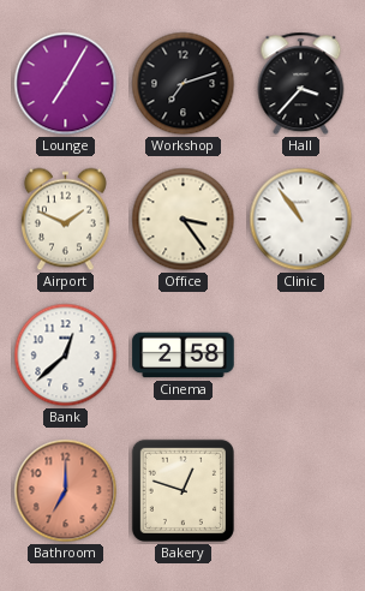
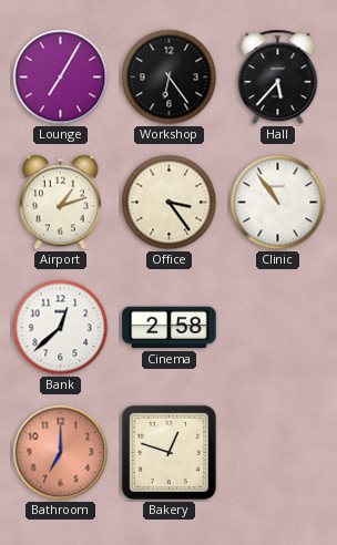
Workshop: 7:12 -> 6:24 (170, 78)
Hall: 3:37 -> 5:37 (278, 78)
Airport: 1:49 -> 1:12 (60, 203)
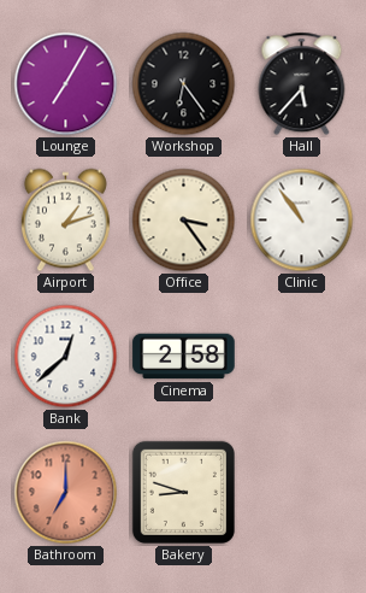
Bakery: 12:48 -> 8:48 (183, 492)
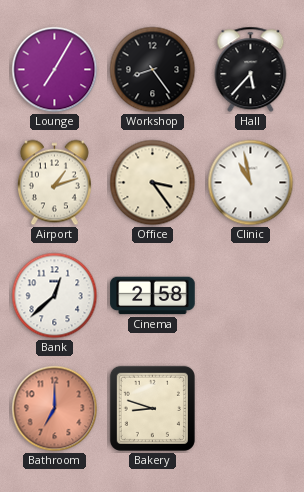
Workshop: 6:24 -> 8:24 (153, 70)
Clinic: 10:54 -> 10:58 (251, 183)
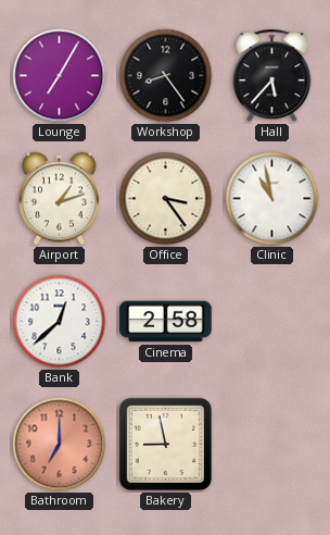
Bakery: 8:48 -> 8:58 (165, 444)
